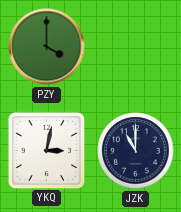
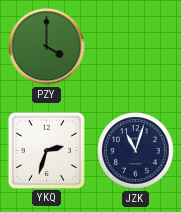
YKQ: 3:02 -> 2:33 (46, 150)
JZK: 11:00 -> 11:03 (136, 151)
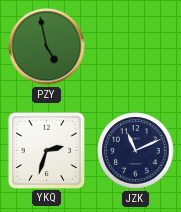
PZY: 4:00 -> 4:58 (47, 47)
JZK: 11:03 -> 11:11 (136, 151)
